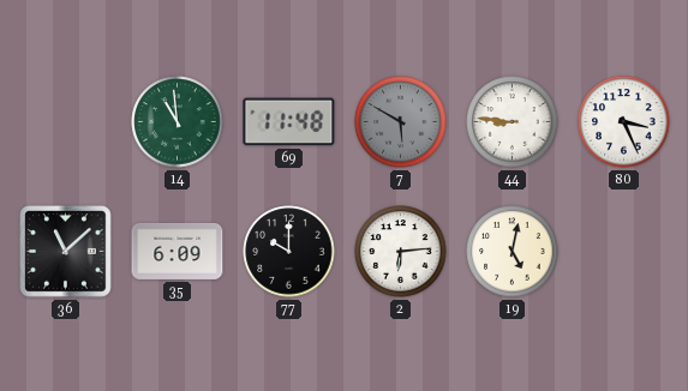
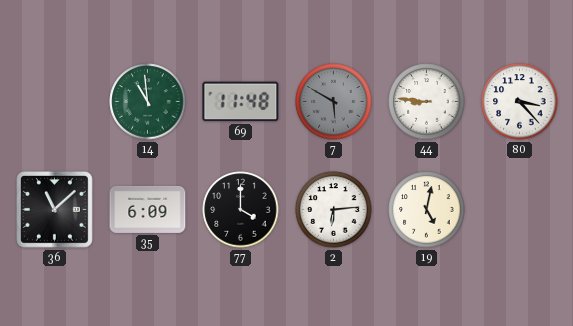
80: 3:26 -> 3:23 (520, 102)
77: 10:00 -> 4:00 (241, 210)
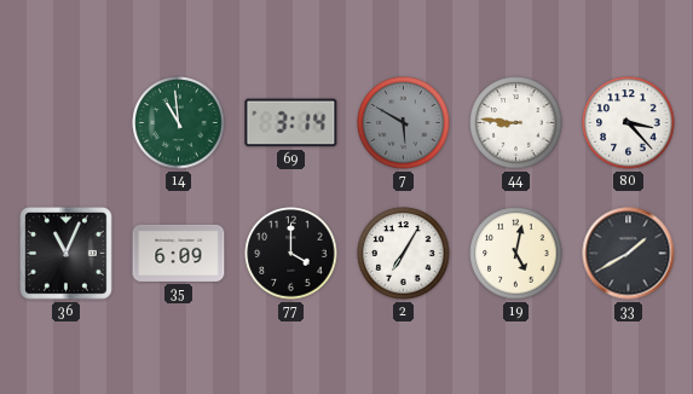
69: 11:48 -> 3:14 (291, 123)
36: 11:08 -> 11:04 (67, 254)
2: 6:14 -> 7:05 (404, 254)
33: none -> 1:40 (629, 254)
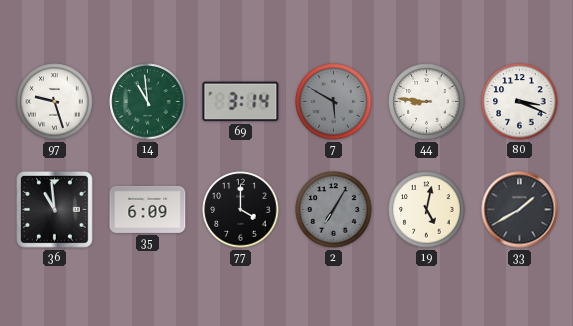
97: none -> 9:27 (55, 102)
80: 3:23 -> 3:19 (520, 102)
36: 11:04 -> 10:59 (55, 210)
2 dial: white -> grey (334, 210)
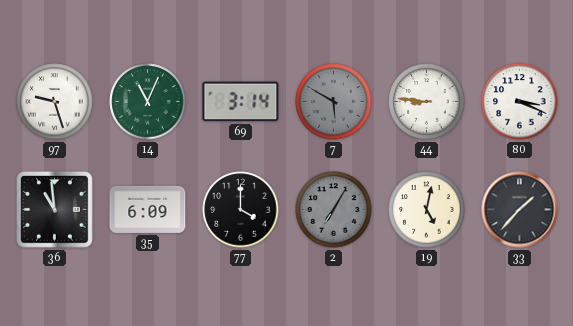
14: 10:59 -> 11:04 (148, 102)
33: 1:40 -> 1:37 (520, 210)
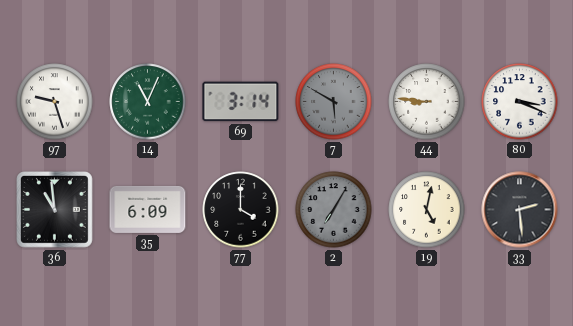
33: 1:37 -> 2:29 (520, 210)
